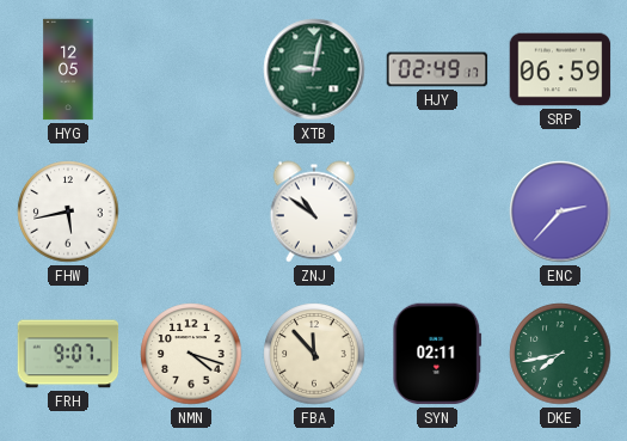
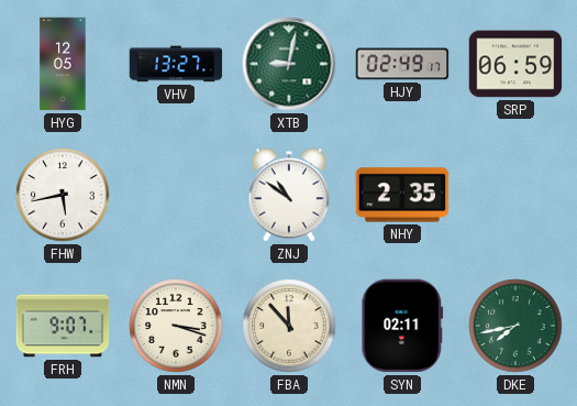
VHV: none -> 13:27 (176, 64)
NHY: none -> 2:35 (402, 195)
ENC: 2:37 -> none (560, 212)
NMN: 4:18 -> 3:18 (176, 326)
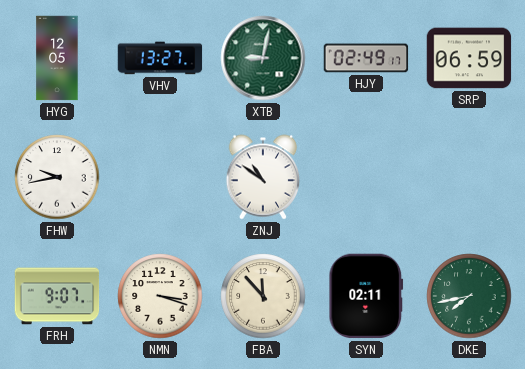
FHW: 5:43 -> 9:43 (57, 177)
NHY: 2:35 -> none (402, 195)
